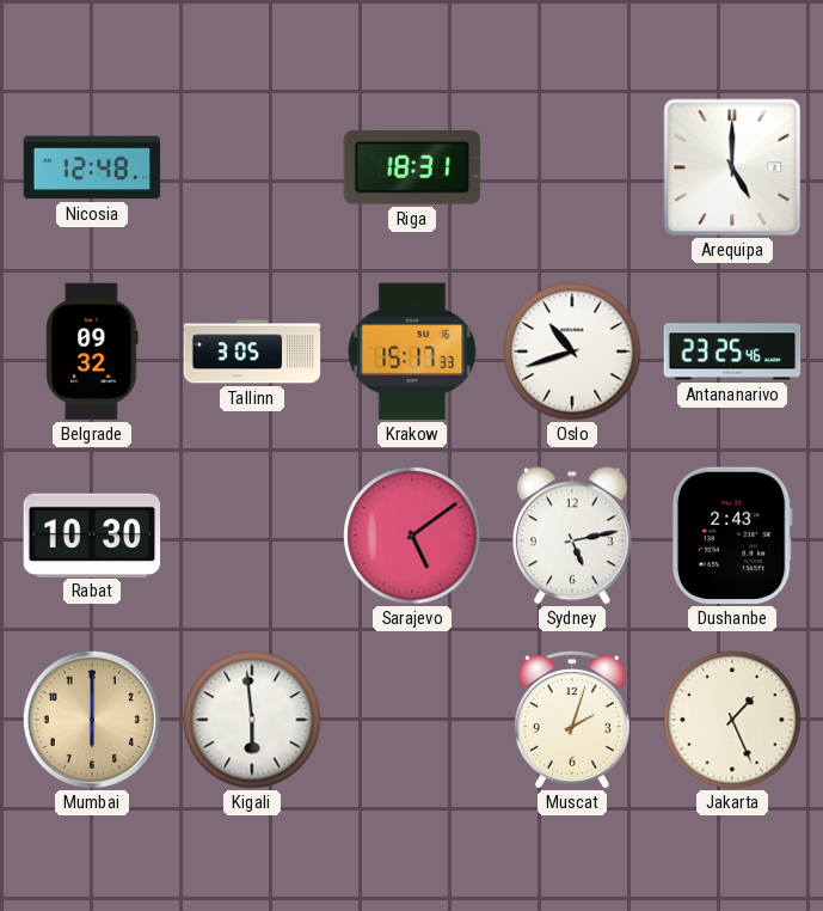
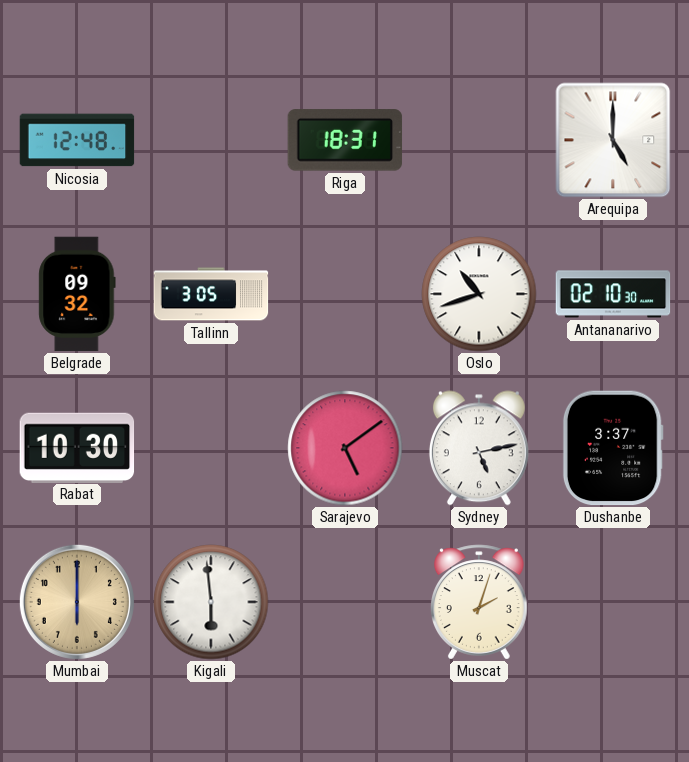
Krakow: 15:17 -> none (412, 351)
Antananarivo: 23:25 -> 02:10 (613, 294)
Dushanbe: 2:43 -> 3:37 (613, 448)
Jakarta: 1:26 -> none (732, 720)
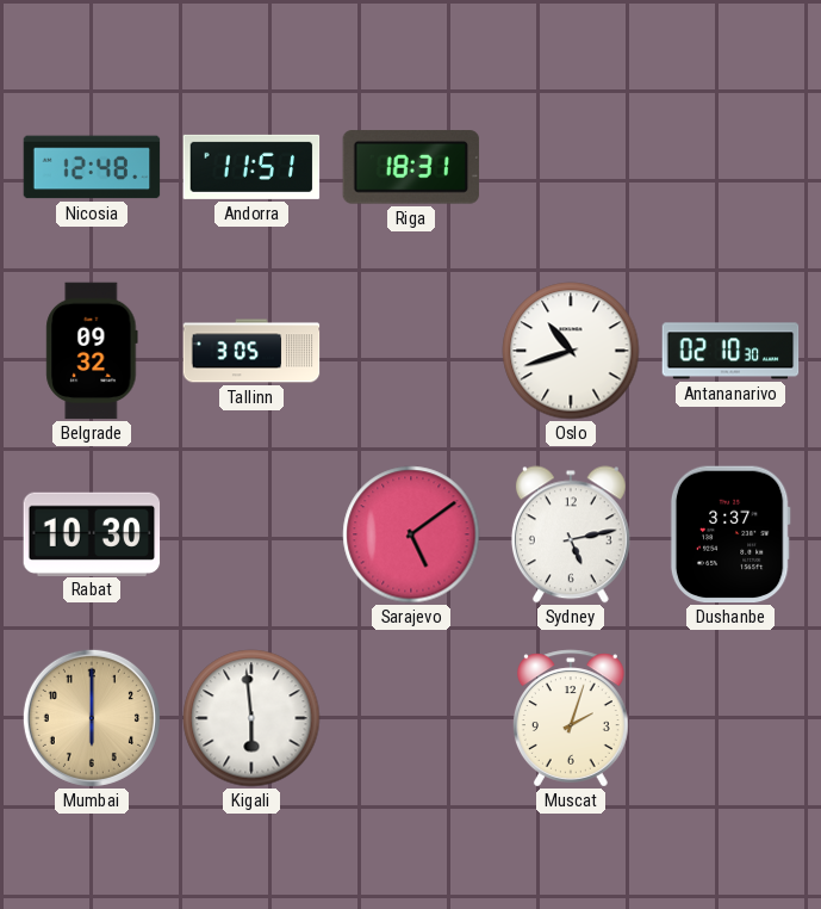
Andorra: none -> 11:51 (251, 167)
Arequipa: 5:00 -> none (613, 140)
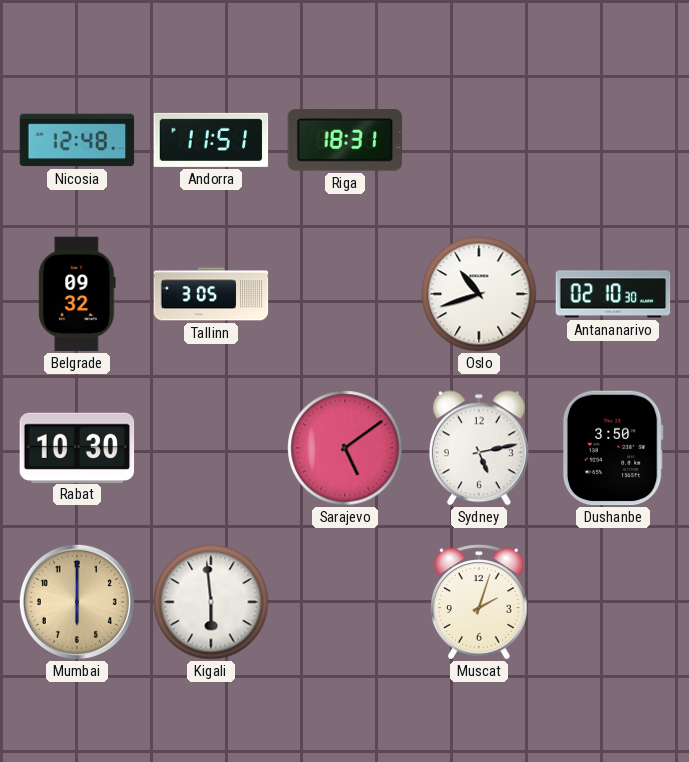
Dushanbe: 3:37 -> 3:50 (613, 448)
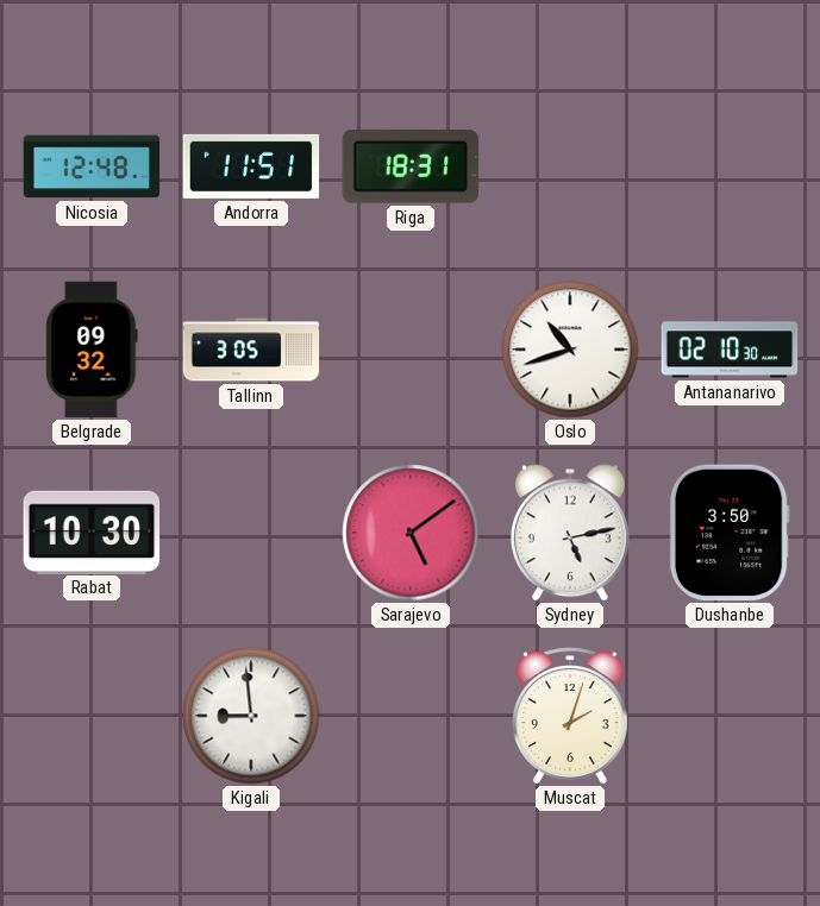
Mumbai: 6:00 -> none (77, 602)
Kigali: 5:59 -> 8:59 (251, 716)
